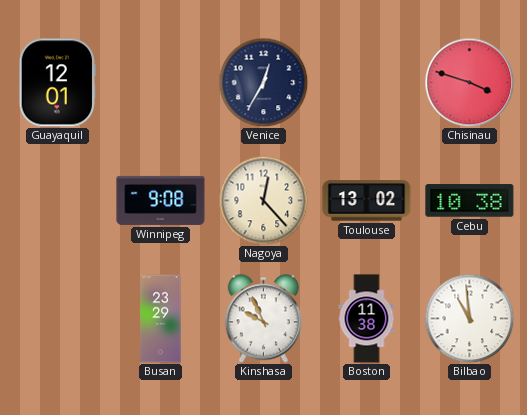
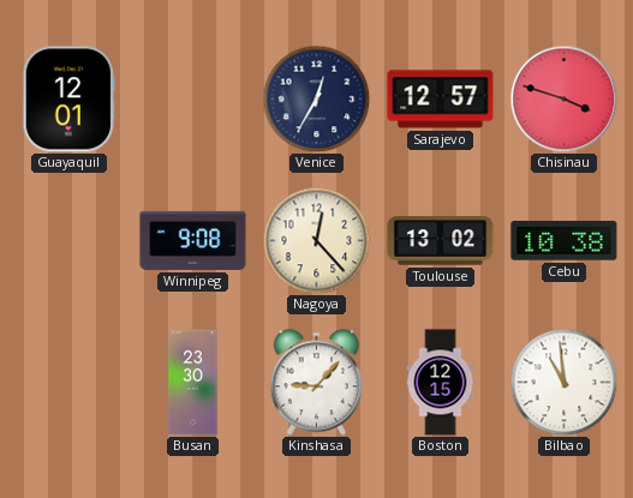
Sarajevo: none -> 12:57 (441, 100)
Busan: 23:29 -> 23:30 (193, 383)
Kinshasa: 9:56 -> 9:07 (316, 383)
Boston: 11:38 -> 12:15 (441, 383)
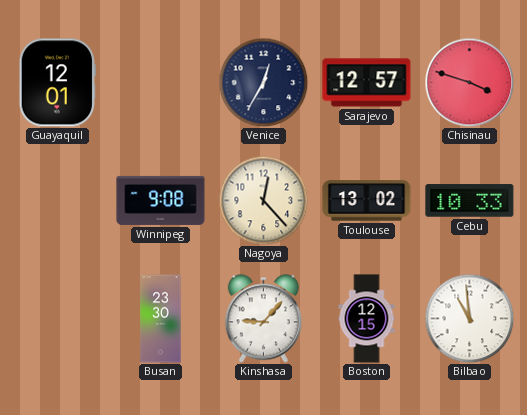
Cebu: 10:38 -> 10:33 (470, 201)
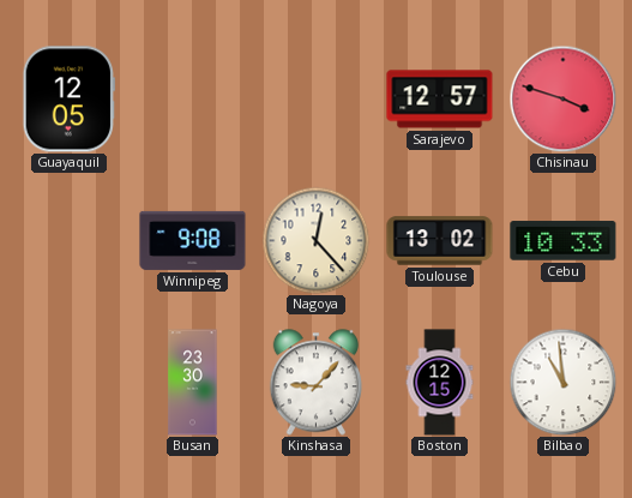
Guayaquil: 12:01 -> 12:05 (68, 100)
Venice: 12:35 -> none (263, 82)
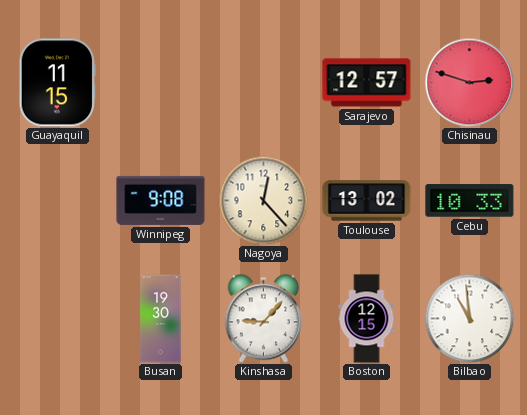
Guayaquil: 12:05 -> 11:15 (57, 83)
Chisinau: 3:48 -> 2:48 (469, 82)
Busan: 23:30 -> 19:30 (161, 319)
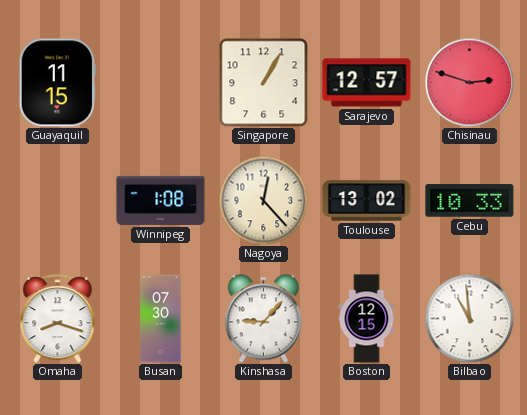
Singapore: none -> 1:05 (263, 82)
Winnipeg: 9:08 -> 1:08 (161, 200)
Omaha: none -> 8:18 (58, 319)
Busan: 19:30 -> 07:30 (161, 319)
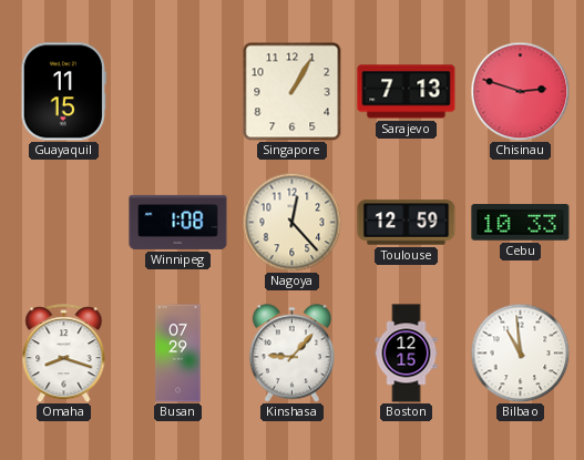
Sarajevo: 12:57 -> 7:13 (407, 92)
Toulouse: 13:02 -> 12:59 (407, 223)
Busan: 07:30 -> 07:29 (178, 354)
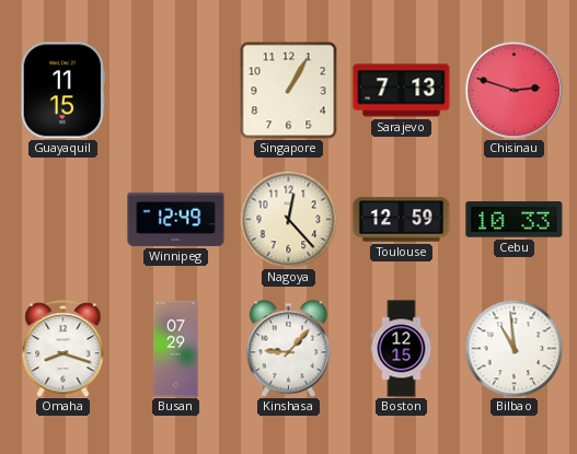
Winnipeg: 1:08 -> 12:49 (176, 219)
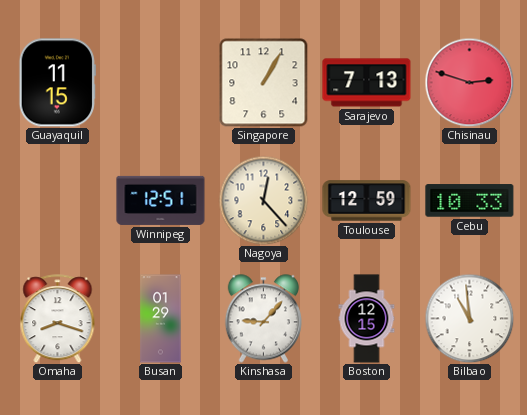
Winnipeg: 12:49 -> 12:51 (161, 200)
Busan: 07:29 -> 01:29 (161, 319)
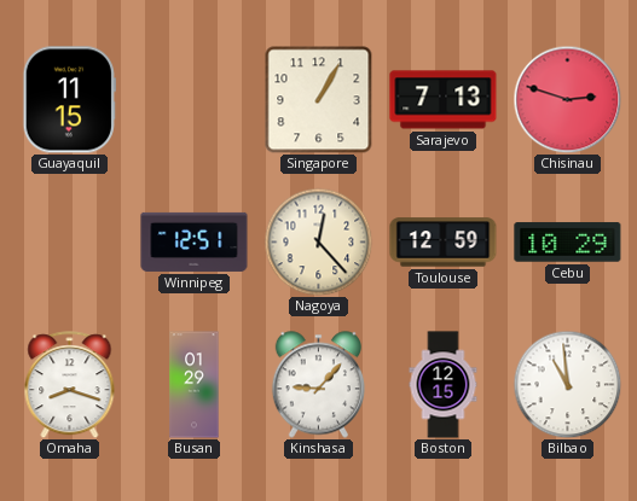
Cebu: 10:33 -> 10:29 (568, 243)
